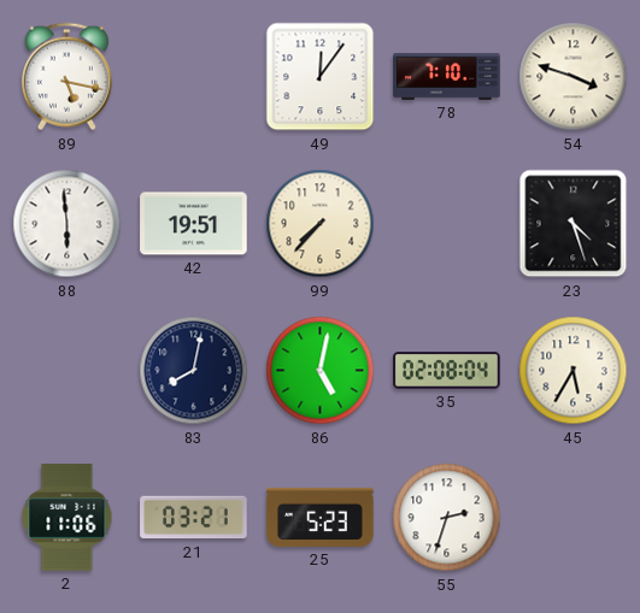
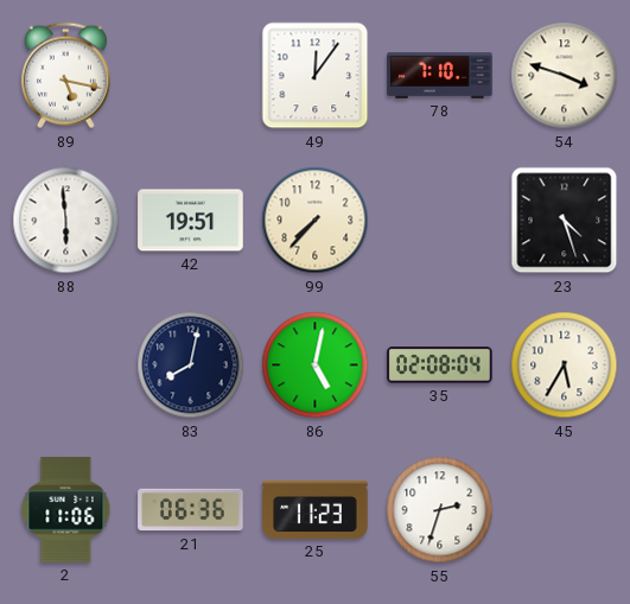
21: 03:21 -> 06:36 (191, 510)
25: 5:23 -> 11:23 (316, 509)
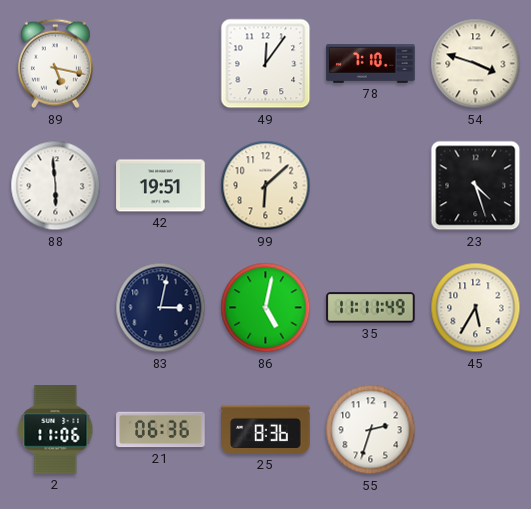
99: 7:37 -> 6:08 (266, 186)
83: 8:02 -> 3:02 (161, 308)
35: 02:08 -> 11:11 (371, 308)
25: 11:23 -> 8:36 (266, 429)
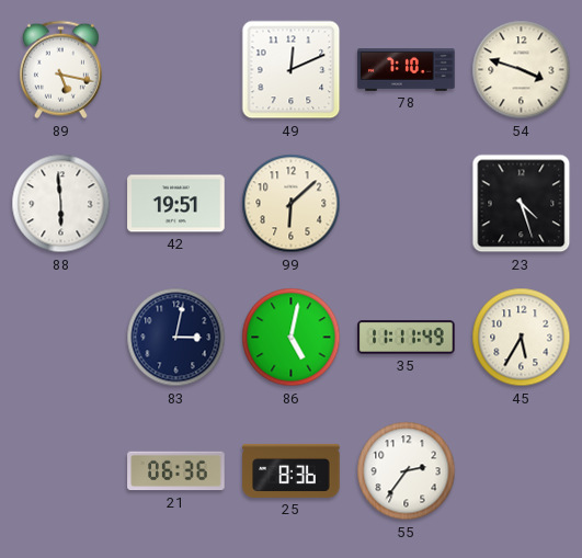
49: 12:06 -> 12:11 (292, 70)
2: 11:06 -> none (56, 430)
55: 2:33 -> 2:36 (407, 471)
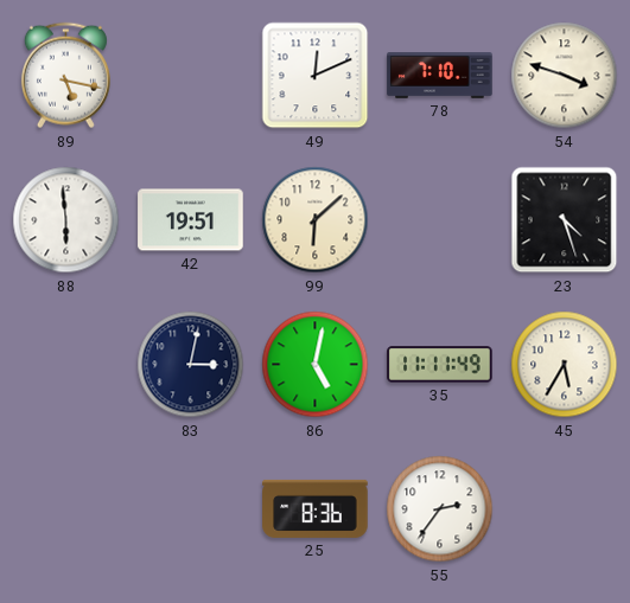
21: 06:36 -> none (176, 471)
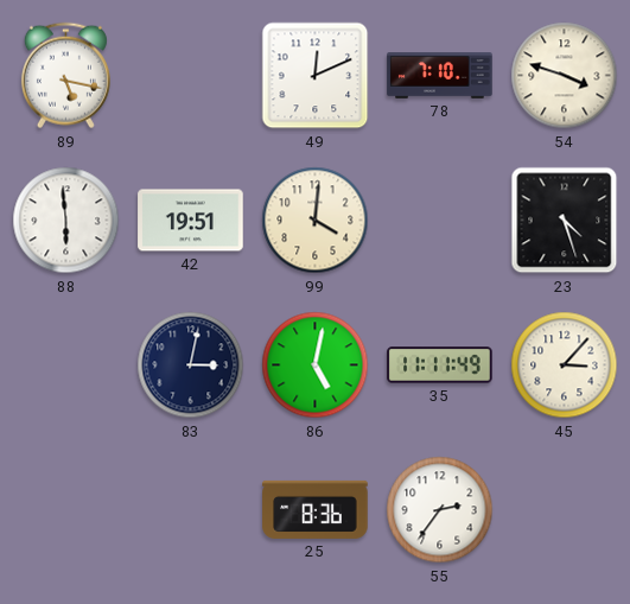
99: 6:08 -> 4:01 (316, 221)
45: 5:35 -> 3:07 (565, 365)
